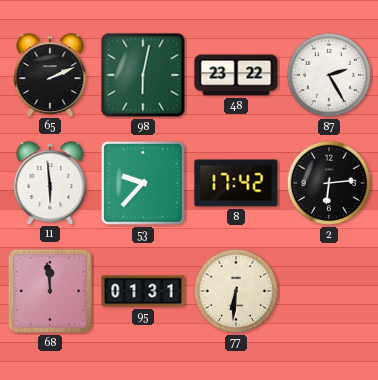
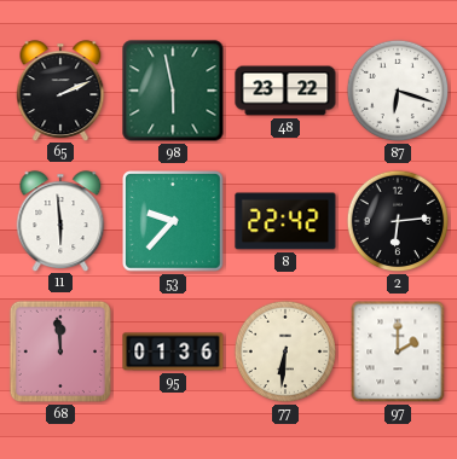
98: 6:02 -> 5:58 (173, 91)
87: 2:25 -> 6:18 (398, 91)
8: 17:42 -> 22:42 (285, 221)
95: 01:31 -> 01:36 (173, 351)
97: none -> 2:00 (398, 351)
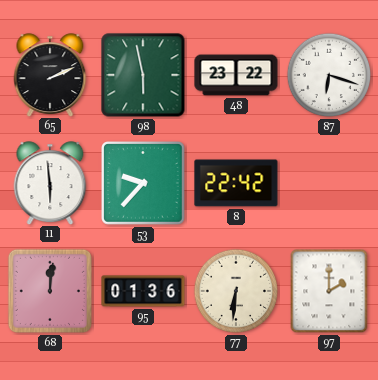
2: 6:14 -> none (398, 221)
68: 11:59 -> 12:01 (50, 291)
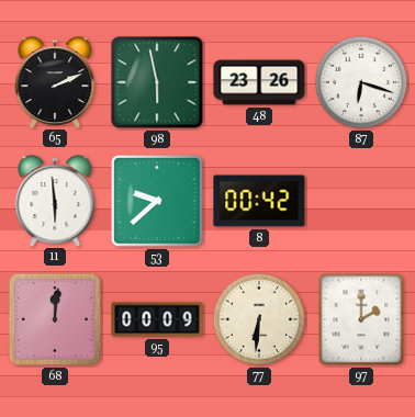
48: 23:22 -> 23:26 (259, 82)
53: 9:37 -> 9:38 (158, 202)
8: 22:42 -> 00:42 (259, 201)
95: 01:36 -> 00:09 (157, 319)
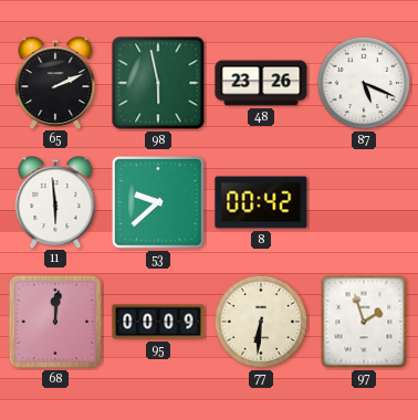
87: 6:18 -> 5:19 (364, 83)
97: 2:00 -> 1:57 (364, 322)
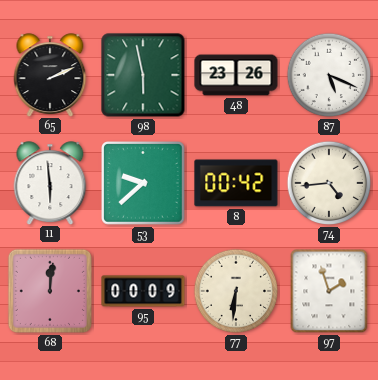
74: none -> 4:44 (329, 183)
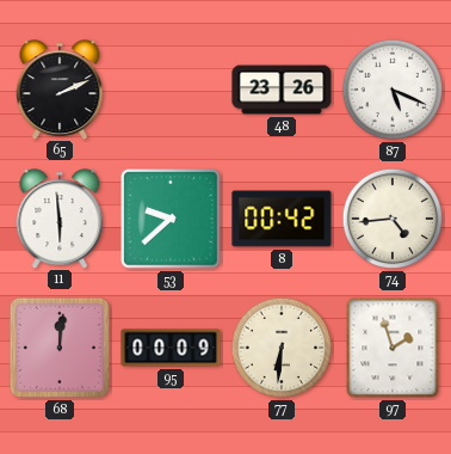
98: 5:58 -> none (143, 75)
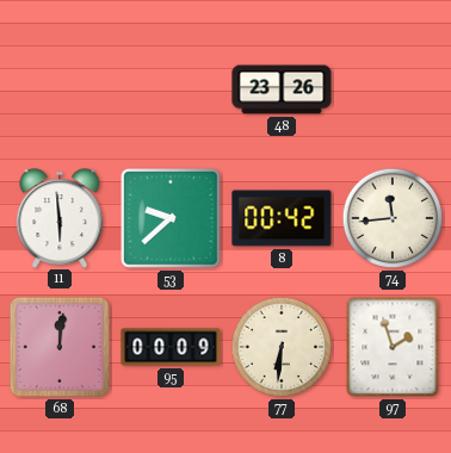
65: 2:11 -> none (60, 90)
87: 5:19 -> none (393, 90)
74: 4:44 -> 11:44 (393, 218)
